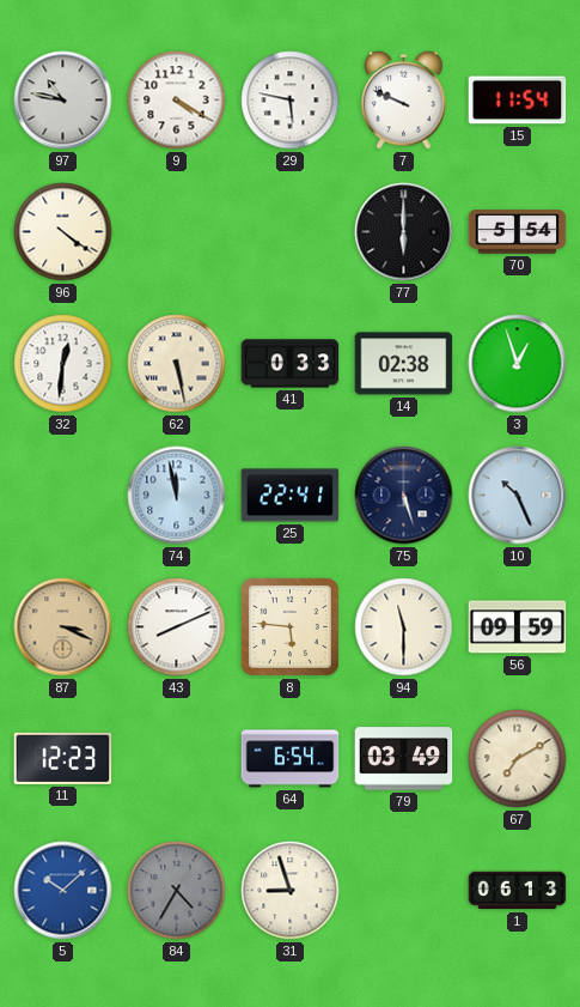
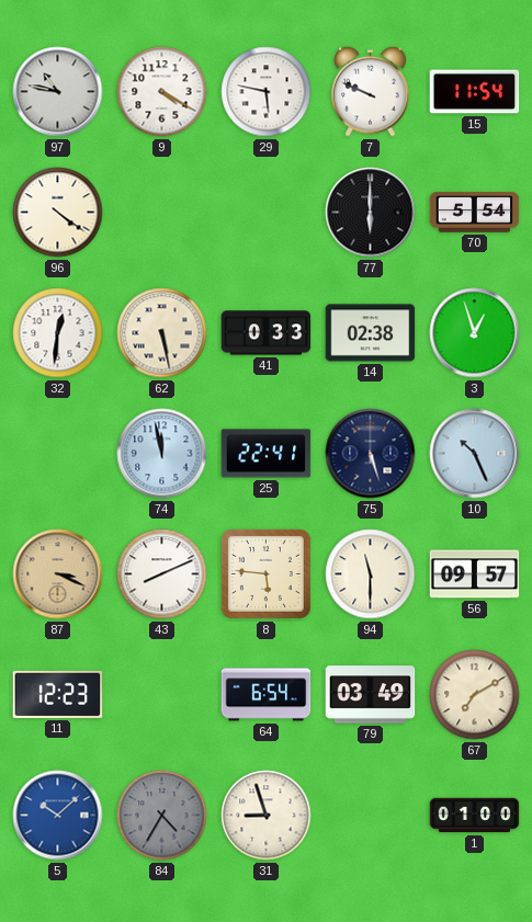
56: 09:59 -> 09:57 (475, 574)
1: 06:13 -> 01:00 (475, 816)
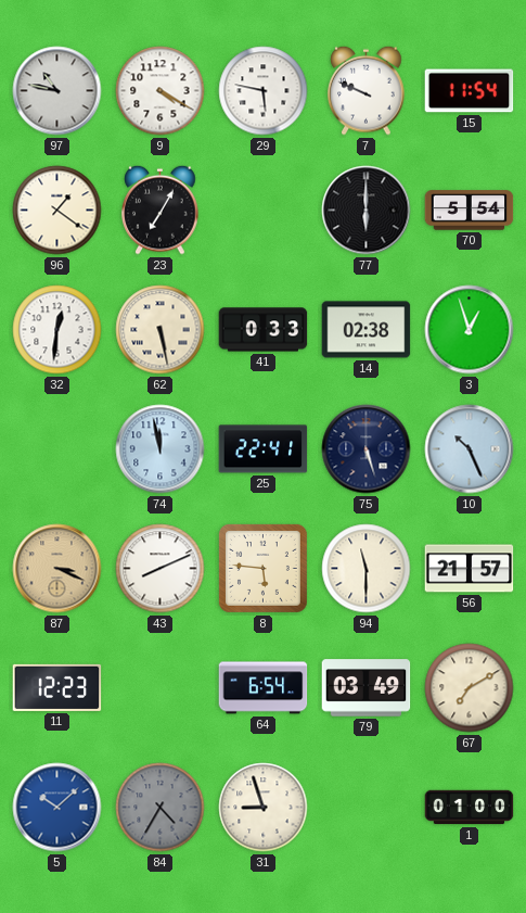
96: 4:21 -> 1:21 (57, 211)
23: none -> 7:05 (161, 210)
56: 09:57 -> 21:57 (470, 569)
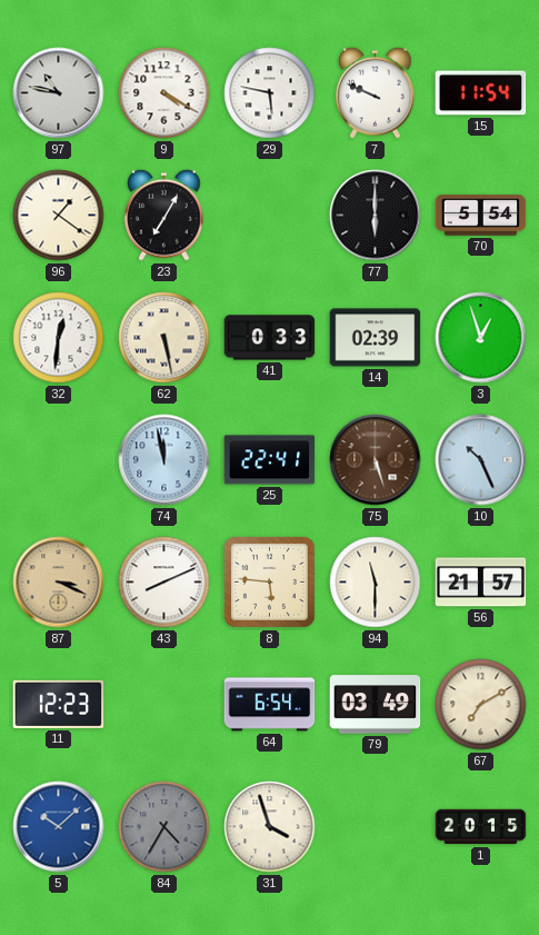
14: 02:38 -> 02:39 (376, 338)
75 dial: navy -> brown (376, 460)
31: 8:57 -> 3:57 (270, 827)
1: 01:00 -> 20:15 (481, 827)
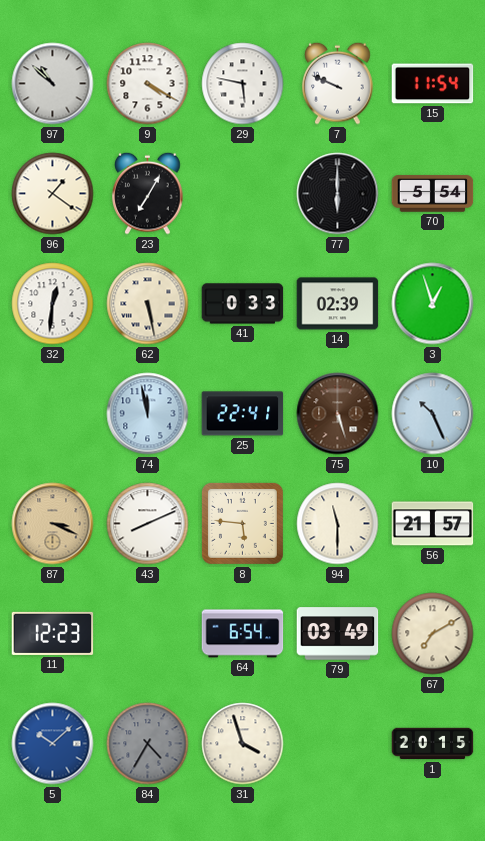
97: 10:47 -> 10:52 (53, 84)
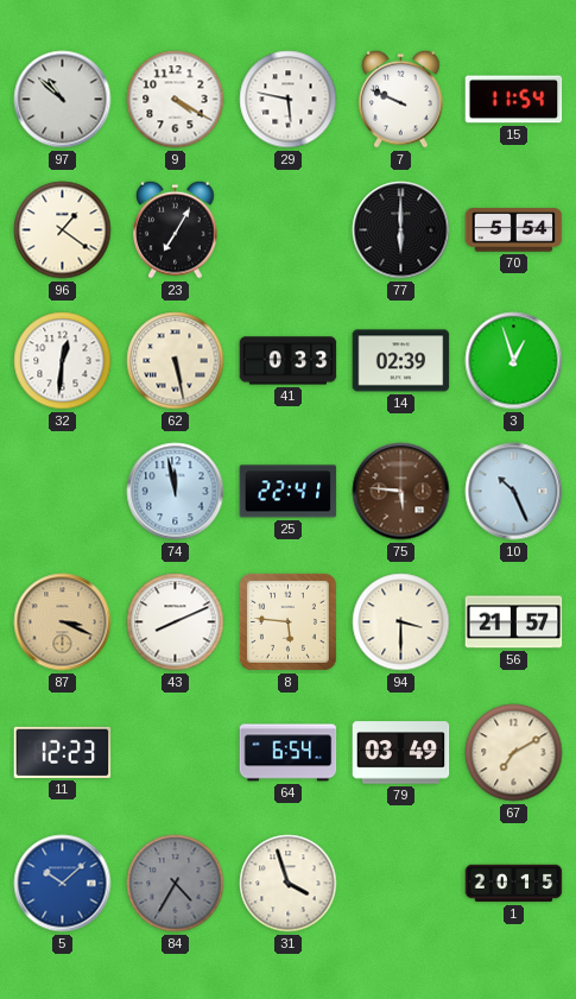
75: 5:27 -> 5:46 (401, 492)
94: 11:30 -> 3:30 (401, 622)
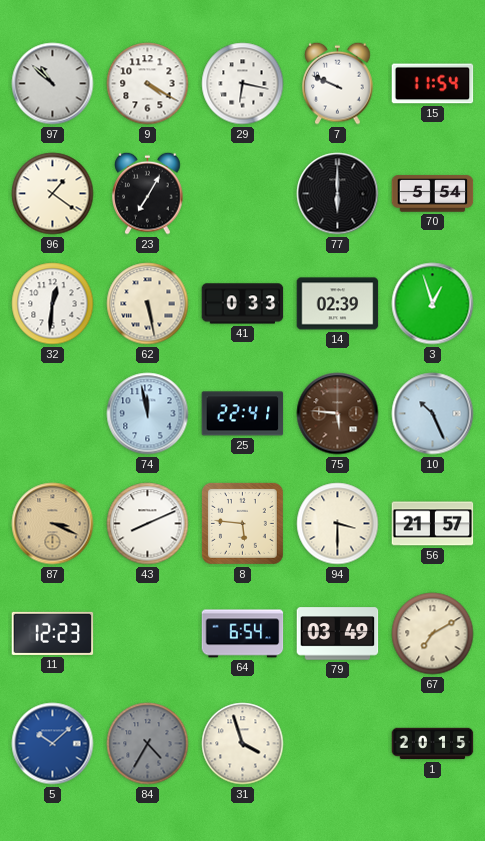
29: 5:47 -> 6:17 (243, 84)
